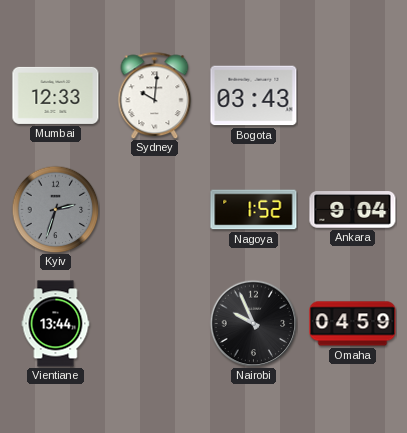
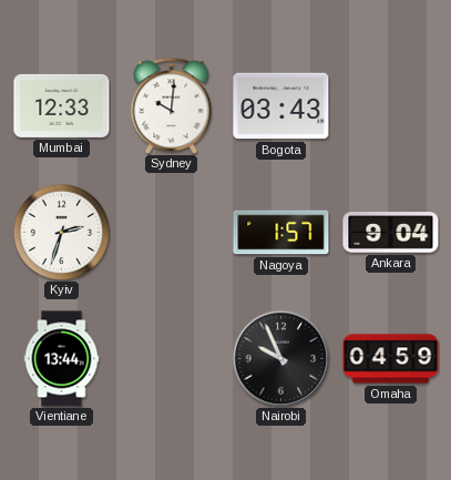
Kyiv dial: grey -> white (61, 232)
Nagoya: 1:52 -> 1:57 (281, 233)
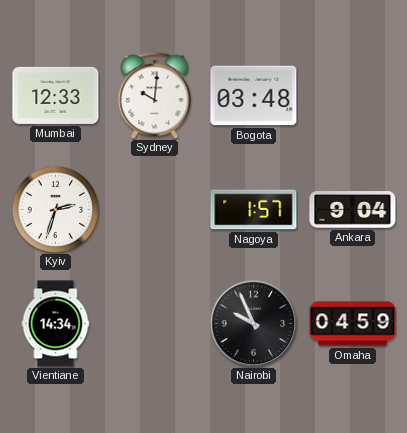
Bogota: 03:43 -> 03:48 (254, 96)
Vientiane: 13:44 -> 14:34 (56, 324)
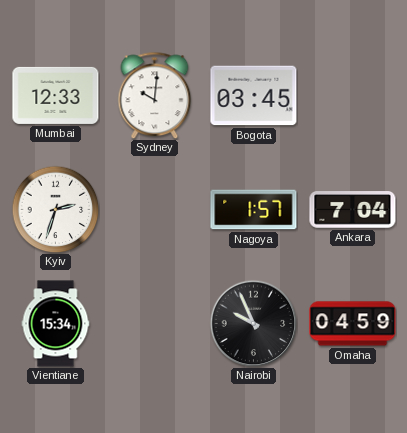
Bogota: 03:48 -> 03:45 (254, 96)
Ankara: 9:04 -> 7:04 (353, 210)
Vientiane: 14:34 -> 15:34 (56, 324)
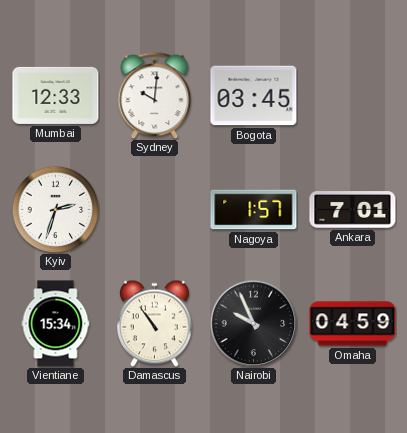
Ankara: 7:04 -> 7:01 (353, 210)
Damascus: none -> 10:54 (155, 323)
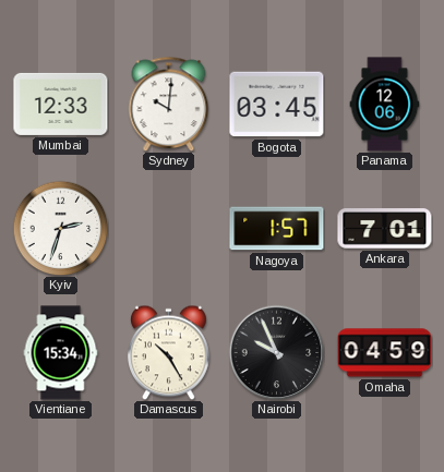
Panama: none -> 12:06 (385, 105)
Damascus: 10:54 -> 10:25 (169, 352)
